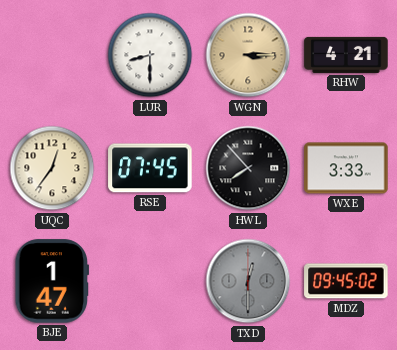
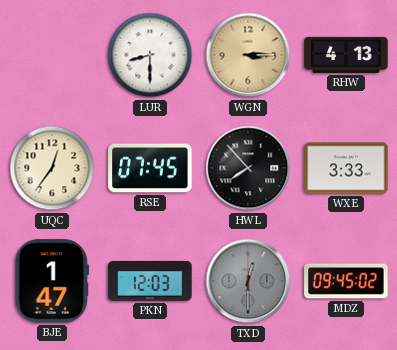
RHW: 4:21 -> 4:13 (346, 55)
PKN: none -> 12:03 (150, 281)
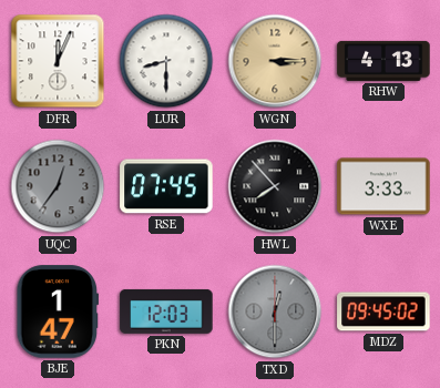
DFR: none -> 12:04 (58, 61)
UQC dial: cream -> grey (58, 186)
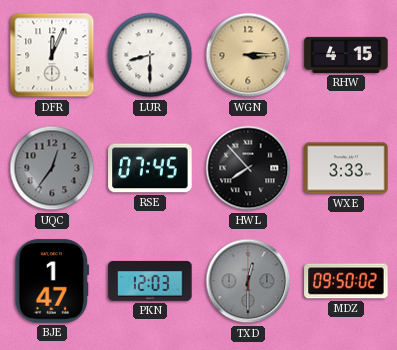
RHW: 4:13 -> 4:15 (346, 55)
MDZ: 09:45 -> 09:50 (346, 281)
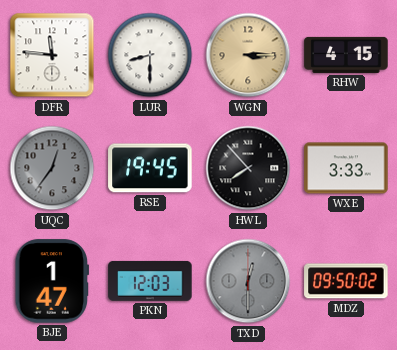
DFR: 12:04 -> 11:46 (52, 55)
RSE: 07:45 -> 19:45 (150, 168)
